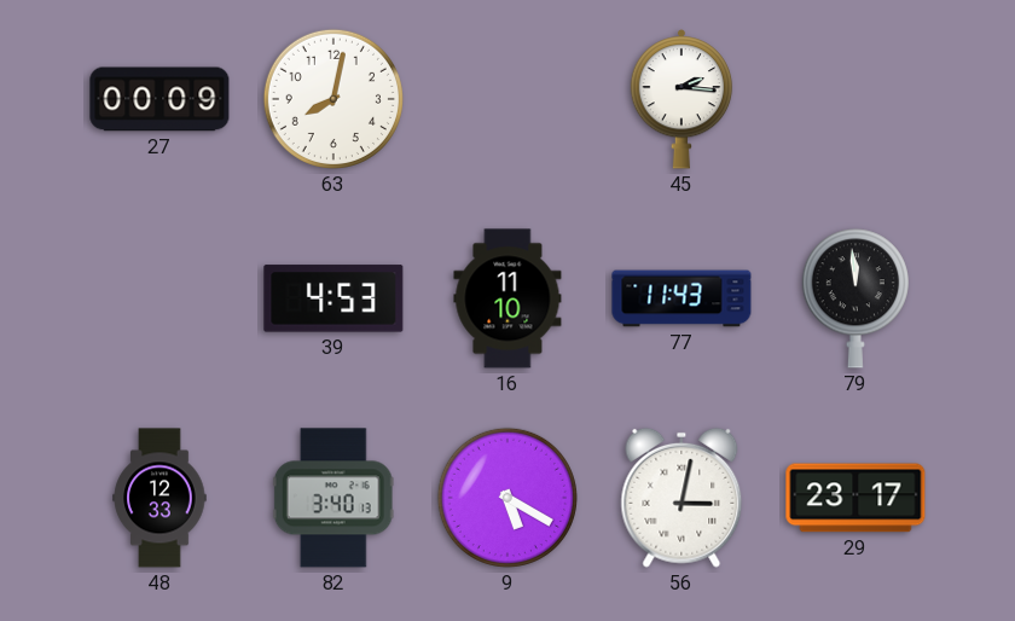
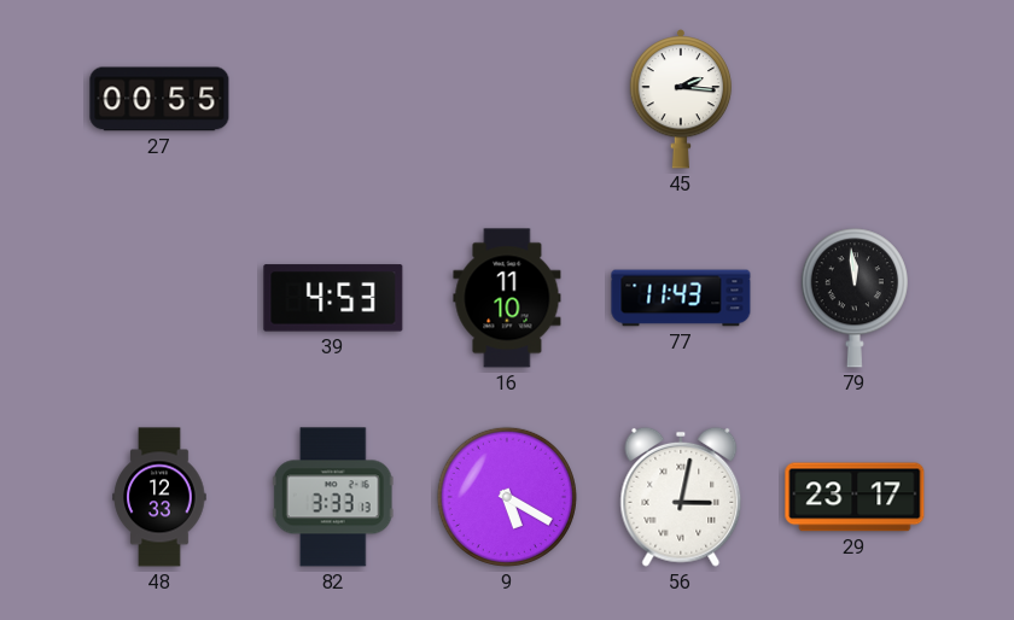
27: 00:09 -> 00:55 (159, 99)
63: 8:02 -> none (333, 99)
82: 3:40 -> 3:33 (333, 497)
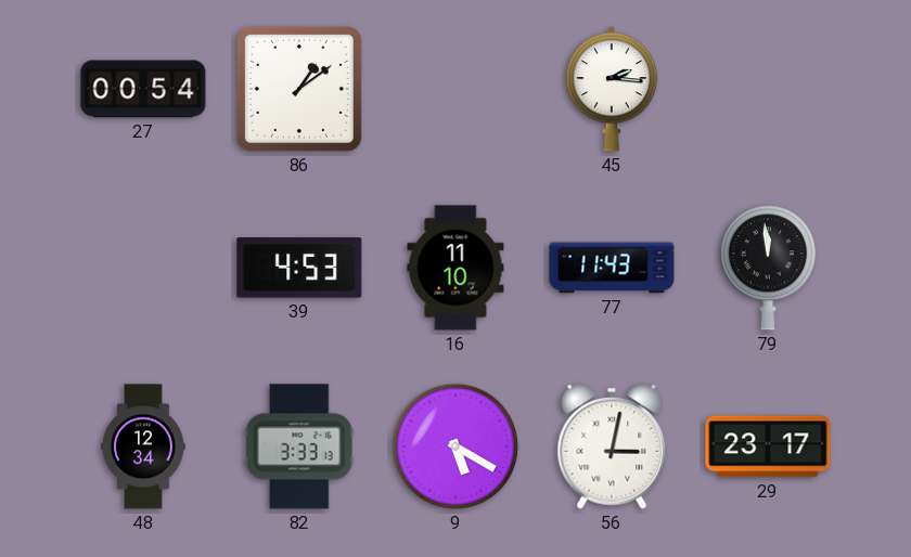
27: 00:55 -> 00:54 (143, 89)
86: none -> 1:09 (299, 89)
48: 12:33 -> 12:34 (143, 446)
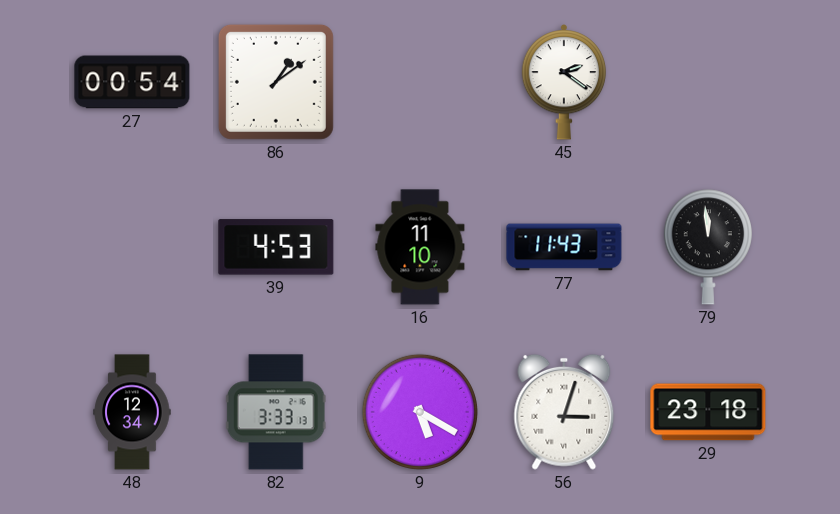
45: 2:16 -> 2:21 (564, 83)
56: 3:02 -> 3:03 (564, 412)
29: 23:17 -> 23:18 (708, 412)
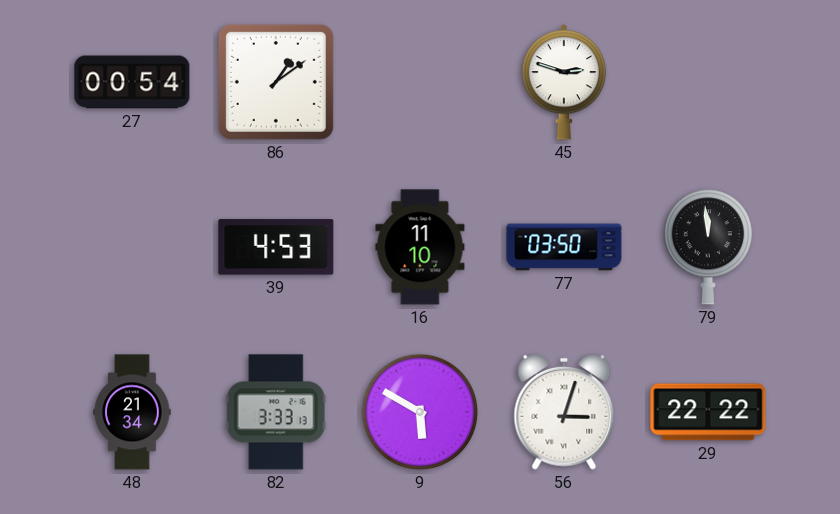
45: 2:21 -> 2:48 (564, 83)
77: 11:43 -> 03:50 (564, 247)
48: 12:34 -> 21:34 (132, 412)
9: 5:20 -> 5:50 (420, 412)
29: 23:18 -> 22:22 (708, 412)
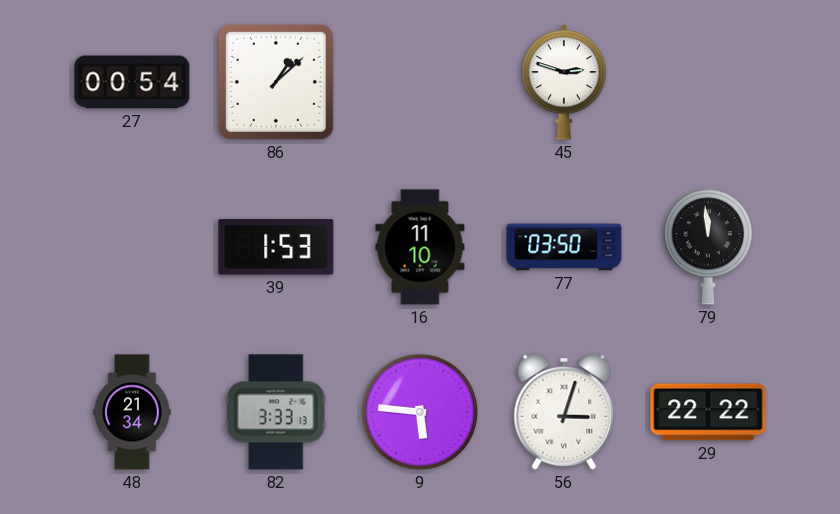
86: 1:09 -> 1:08 (276, 82)
39: 4:53 -> 1:53 (276, 247)
9: 5:50 -> 5:46 (420, 412)
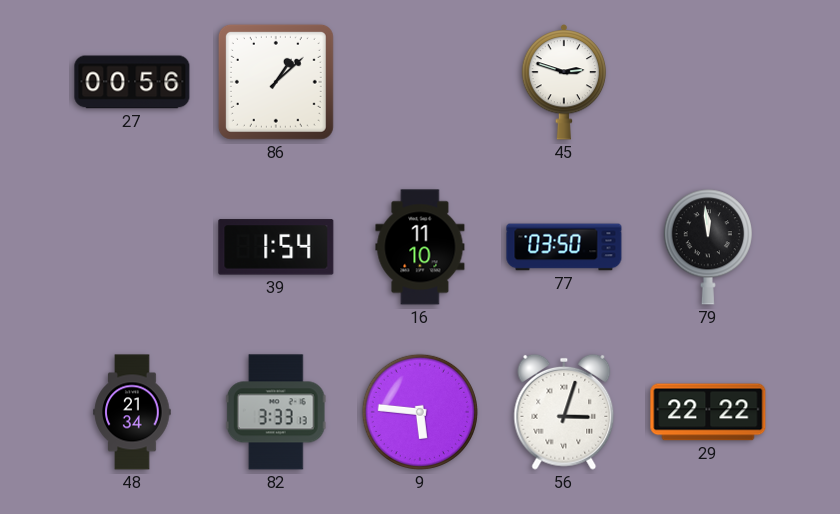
27: 00:54 -> 00:56 (132, 82)
39: 1:53 -> 1:54 (276, 247)
